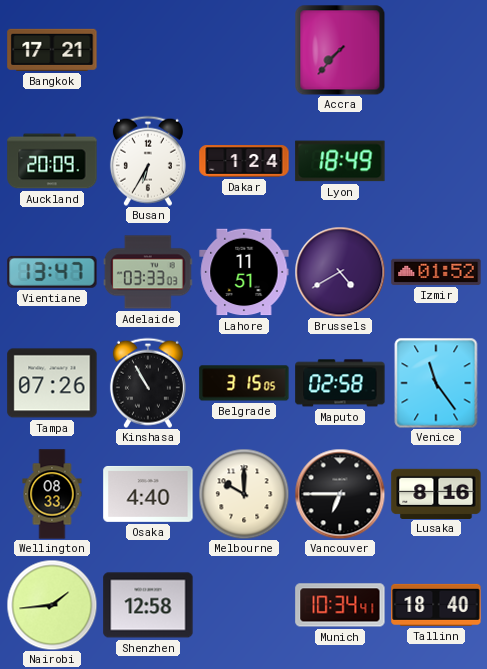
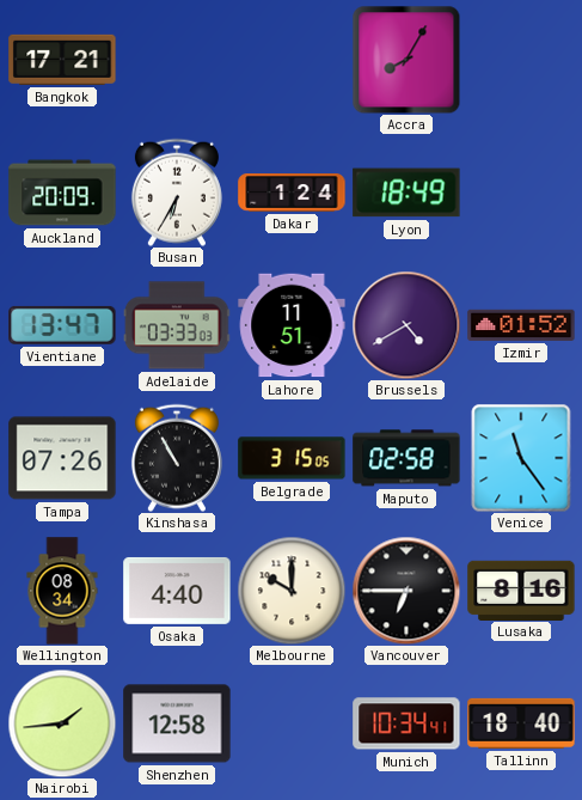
Accra: 7:37 -> 8:05 (406, 60)
Wellington: 08:33 -> 08:34 (62, 591)
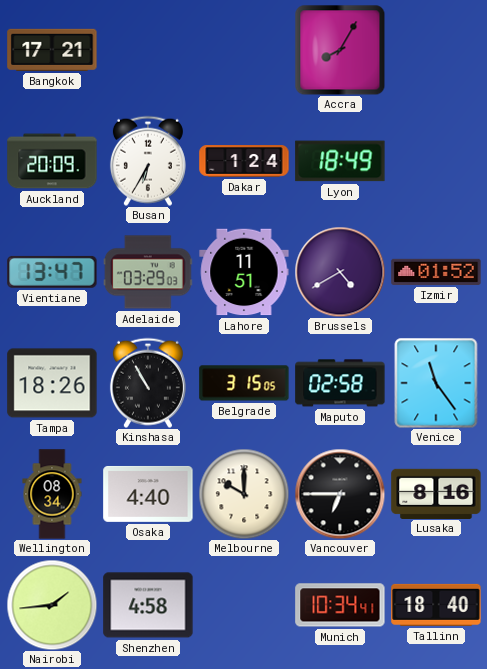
Adelaide: 03:33 -> 03:29 (148, 272)
Tampa: 07:26 -> 18:26 (52, 383)
Shenzhen: 12:58 -> 4:58 (148, 605)
